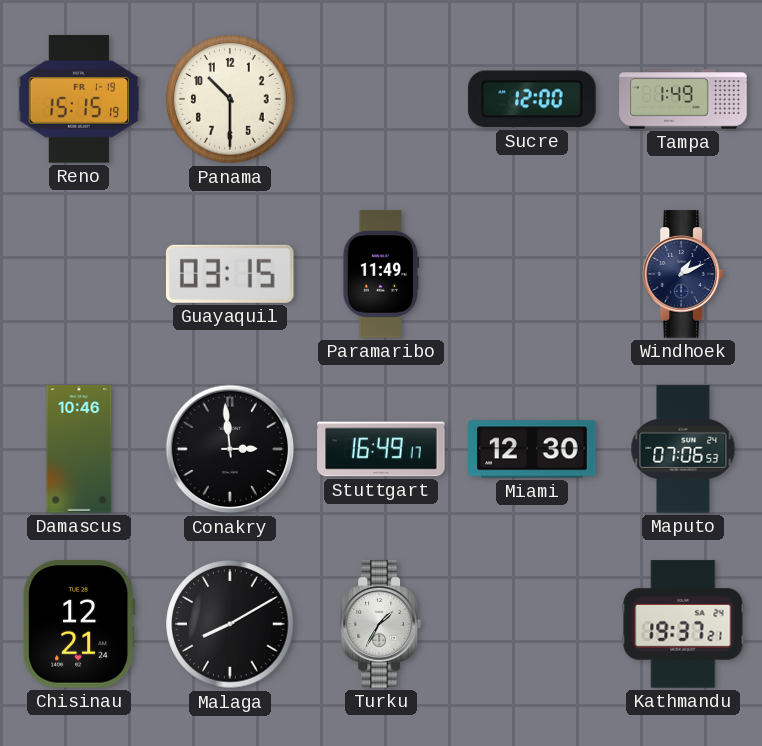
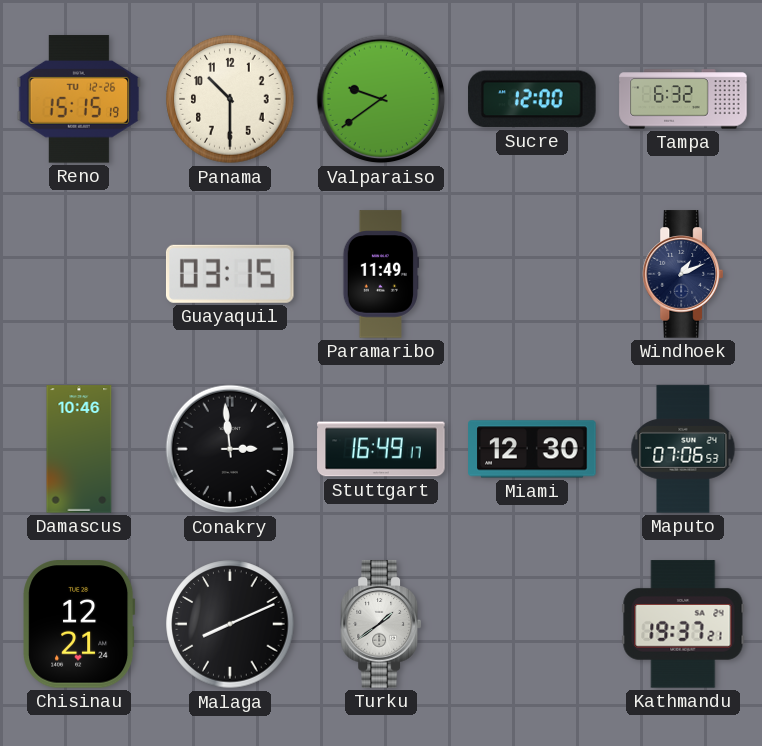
Reno date: FR 1-19 -> TU 12-26 (79, 99)
Valparaiso: none -> 9:39 (381, 99)
Tampa: 1:49 -> 6:32 (683, 99)
Malaga: 8:10 -> 8:11 (230, 624)
Turku: 1:35 -> 1:39 (380, 624)
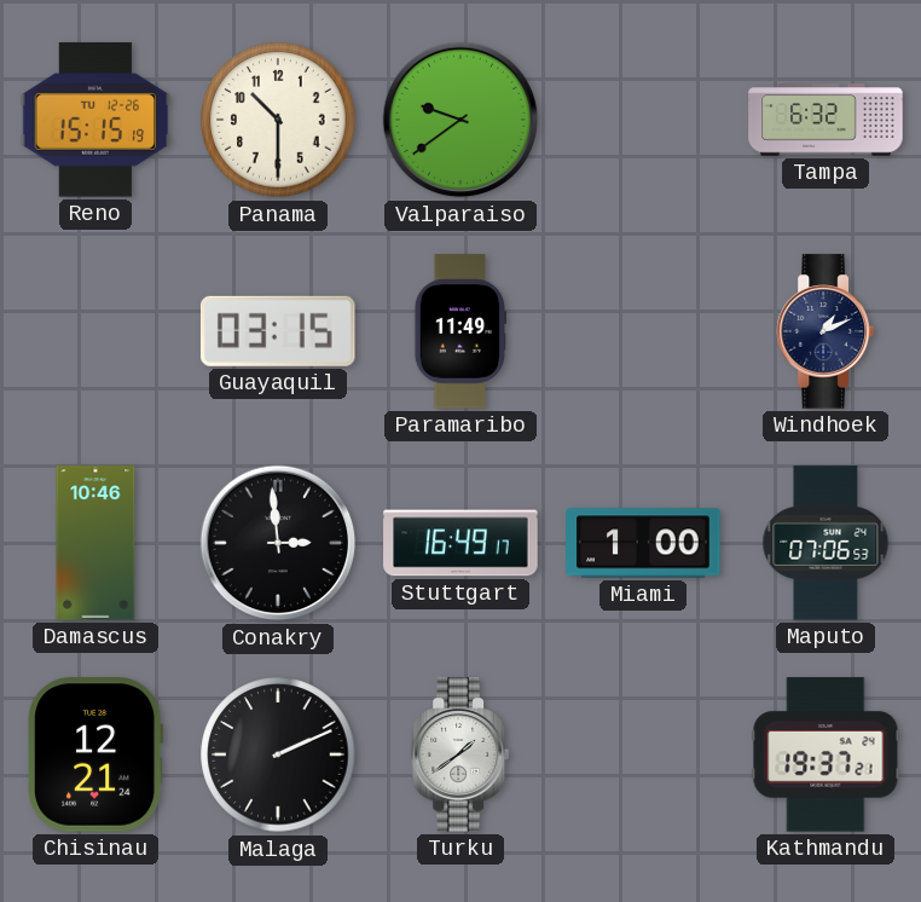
Sucre: 12:00 -> none (532, 99)
Miami: 12:30 -> 1:00 (643, 543)
Malaga: 8:11 -> 2:11 (278, 754)
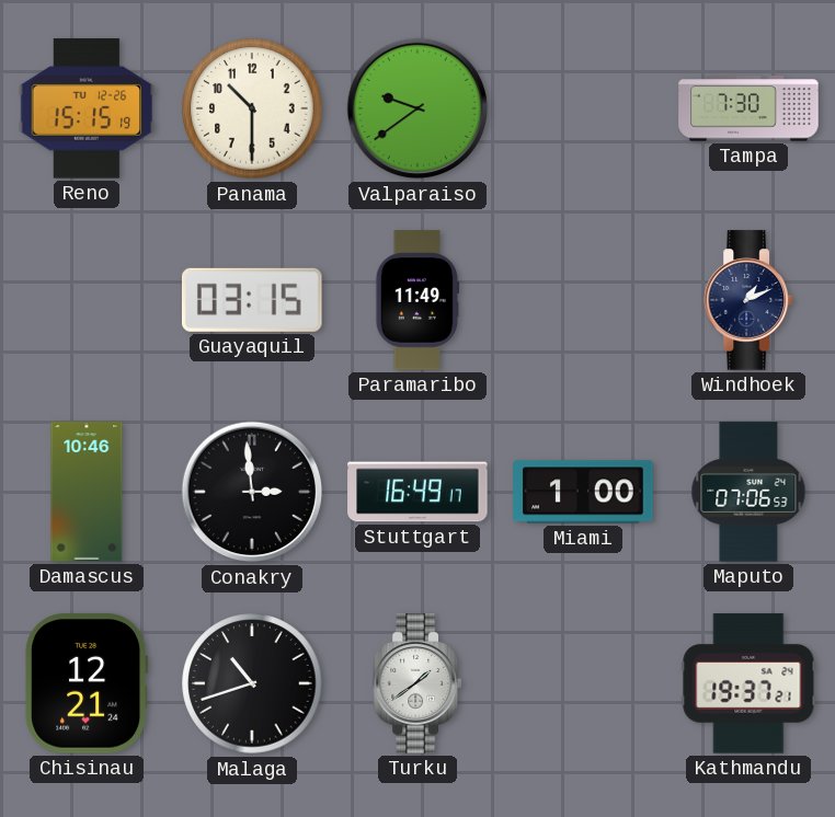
Tampa: 6:32 -> 7:30 (748, 108)
Malaga: 2:11 -> 10:42 (252, 683)
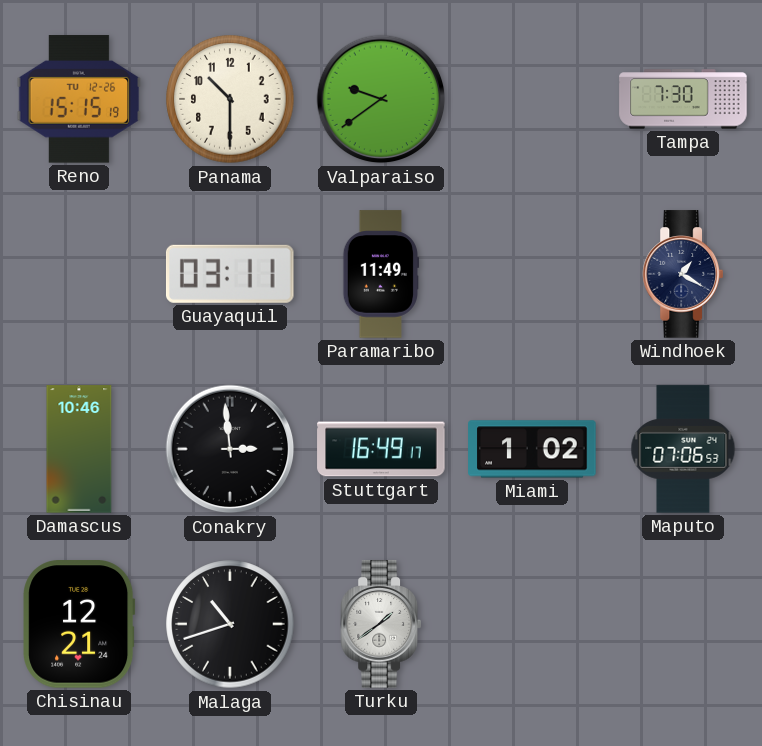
Guayaquil: 03:15 -> 03:11 (230, 274)
Windhoek: 1:11 -> 1:20 (682, 274)
Miami: 1:00 -> 1:02 (532, 449)
Kathmandu: 19:37 -> none (748, 683)
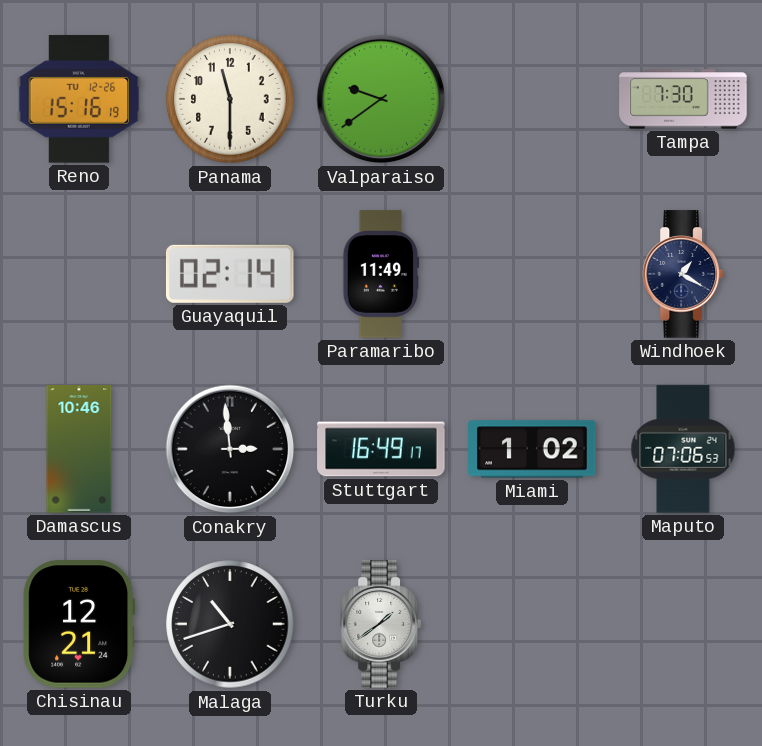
Reno: 15:15 -> 15:16 (79, 99)
Panama: 10:30 -> 11:30 (230, 99)
Guayaquil: 03:11 -> 02:14 (230, 274)
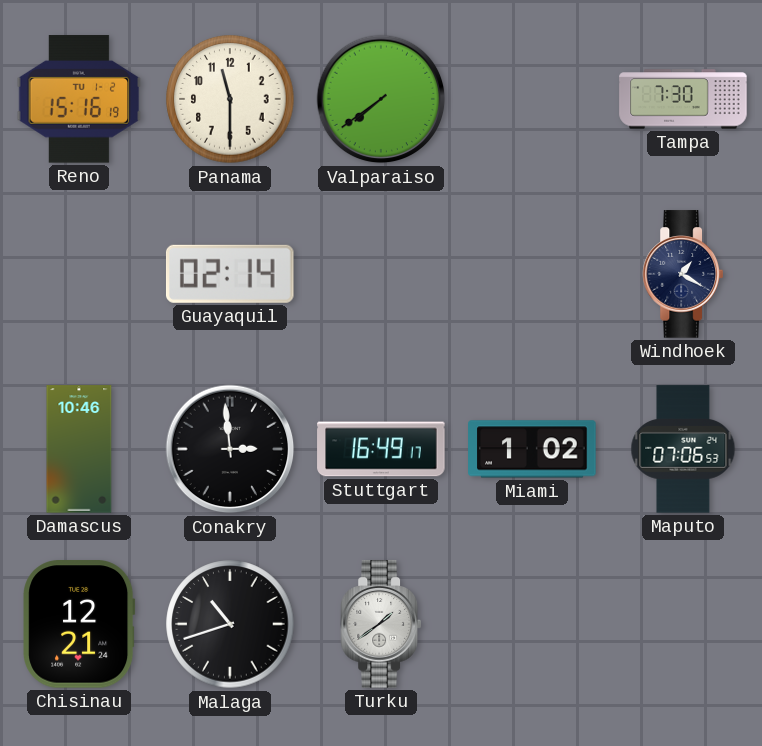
Reno date: TU 12-26 -> TU 1-2 (79, 99)
Valparaiso: 9:39 -> 7:39 (381, 99)
Paramaribo: 11:49 -> none (381, 274)
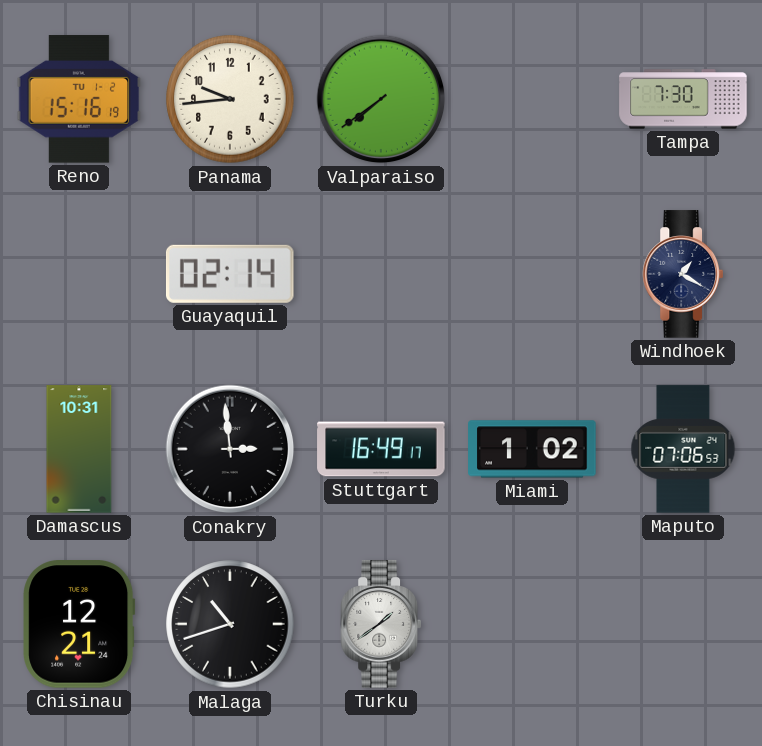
Panama: 11:30 -> 9:44 (230, 99)
Damascus: 10:46 -> 10:31 (79, 449)
